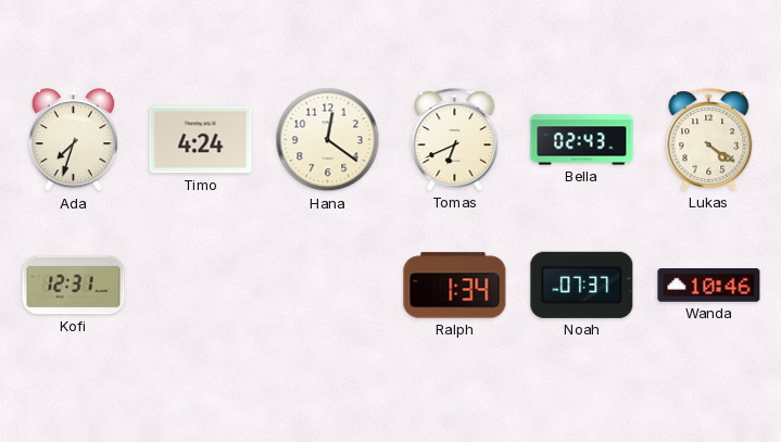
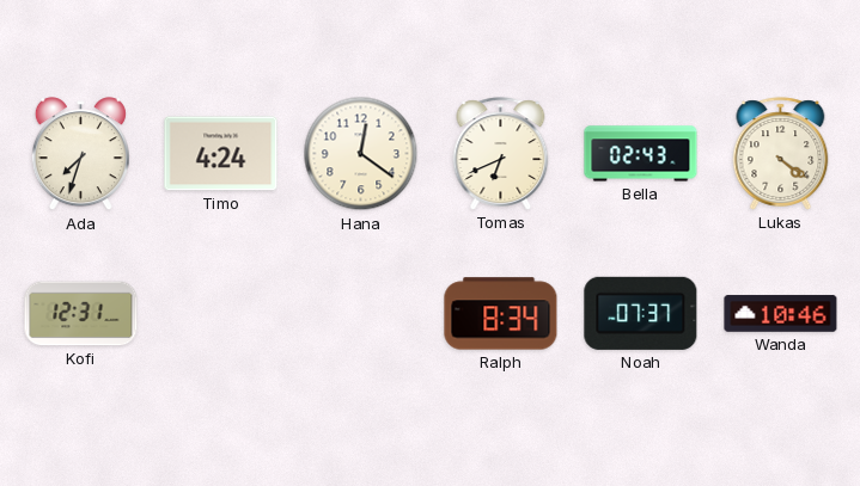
Ralph: 1:34 -> 8:34 (501, 314)
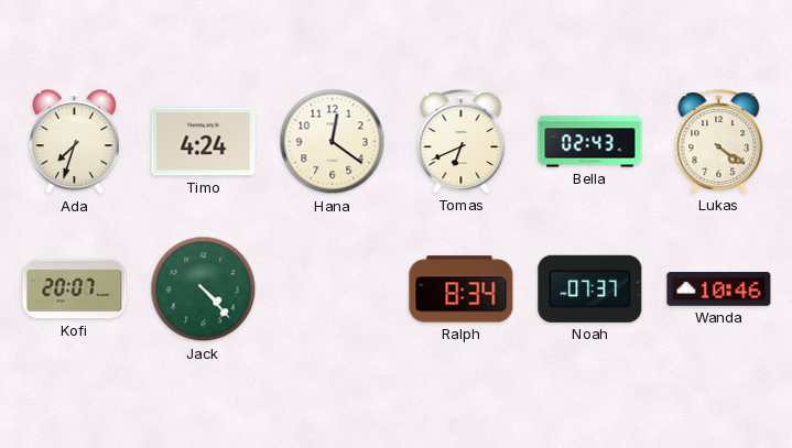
Kofi: 12:31 -> 20:07 (75, 289)
Jack: none -> 4:23 (204, 289)
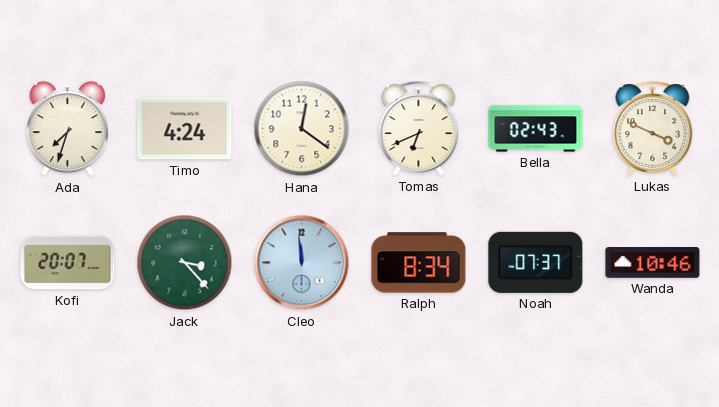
Lukas: 4:21 -> 3:49 (653, 129)
Jack: 4:23 -> 3:23 (185, 263)
Cleo: none -> 11:59 (302, 263)
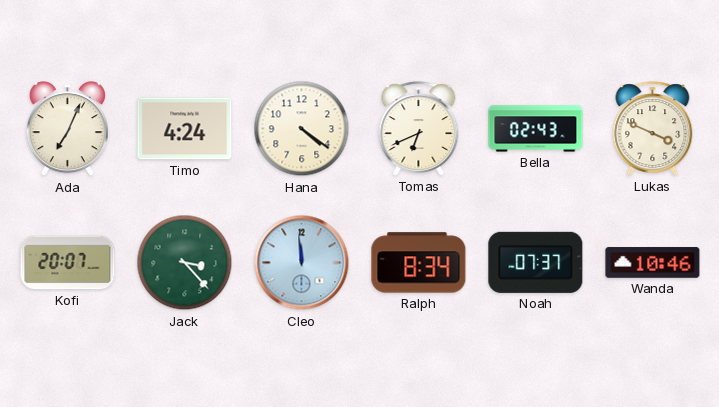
Ada: 7:33 -> 7:04 (67, 129)
Hana: 12:21 -> 4:21 (302, 129)
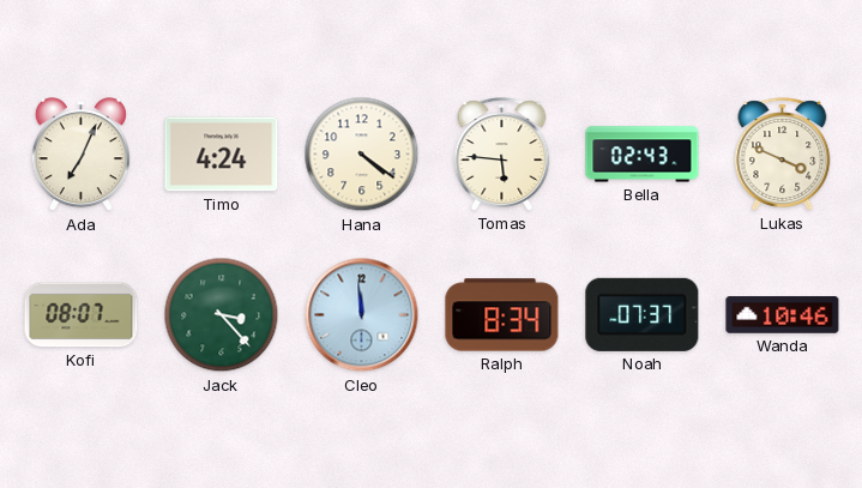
Tomas: 6:41 -> 5:46 (502, 155)
Kofi: 20:07 -> 08:07 (82, 315)
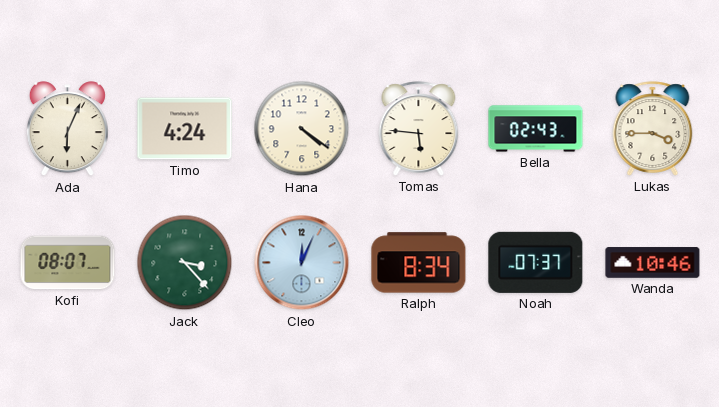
Ada: 7:04 -> 6:04 (67, 129)
Lukas: 3:49 -> 3:45 (653, 129)
Cleo: 11:59 -> 12:04 (302, 263)
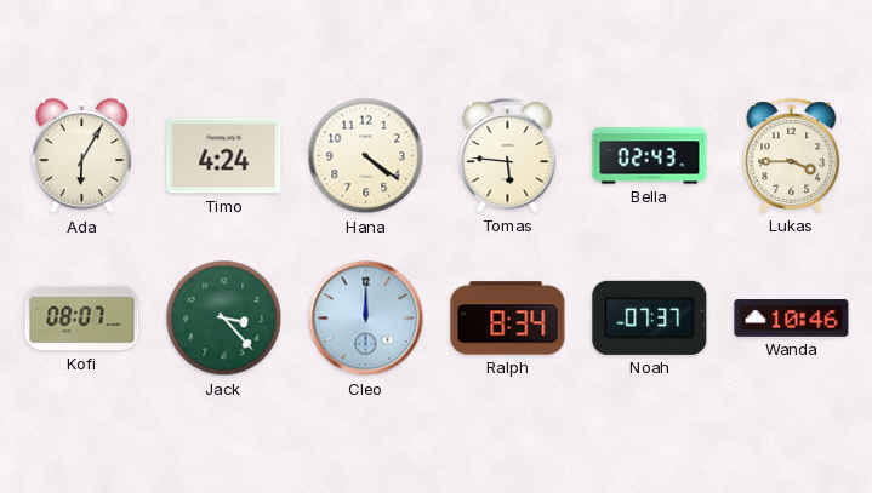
Ada: 6:04 -> 6:05 (81, 156)
Cleo: 12:04 -> 12:00 (366, 319)
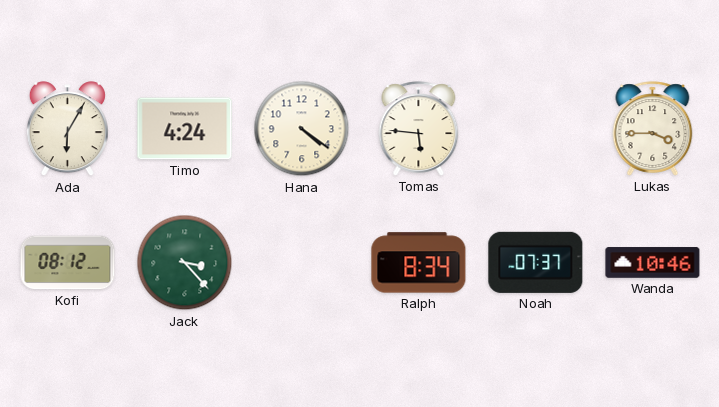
Bella: 02:43 -> none (650, 156)
Kofi: 08:07 -> 08:12 (68, 263)
Cleo: 12:00 -> none (366, 319)
